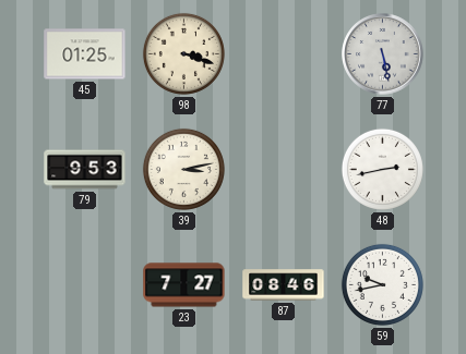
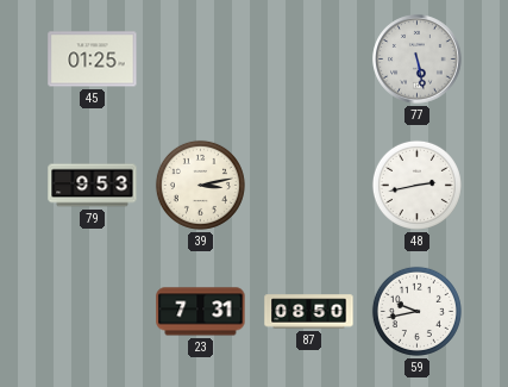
98: 3:18 -> none (183, 53)
23: 7:27 -> 7:31 (201, 312)
87: 08:46 -> 08:50 (309, 312)
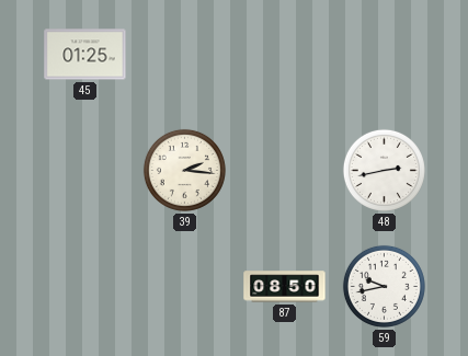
77: 5:28 -> none (418, 60)
79: 9:53 -> none (93, 186)
39: 3:13 -> 2:16 (184, 170)
23: 7:31 -> none (201, 312)
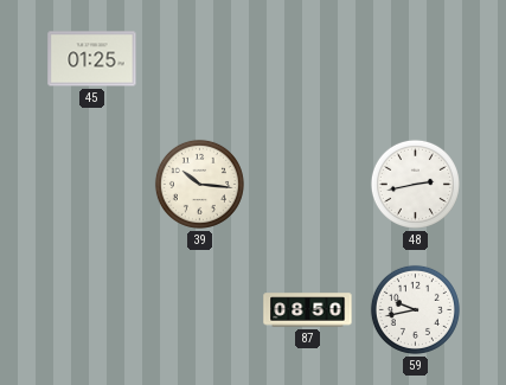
39: 2:16 -> 10:16 (199, 184)
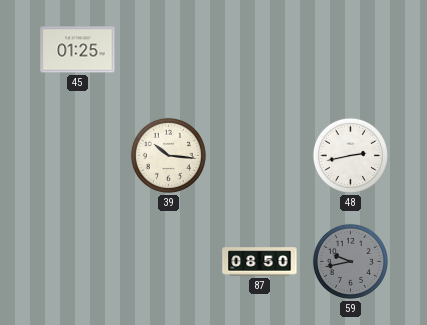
59 dial: white -> grey (350, 261)
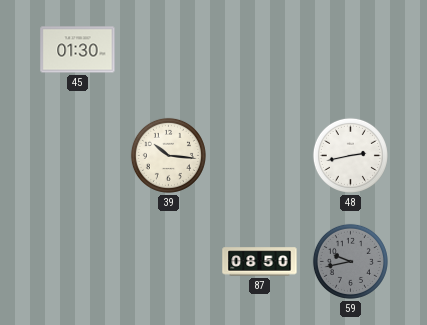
45: 01:25 -> 01:30 (78, 50)
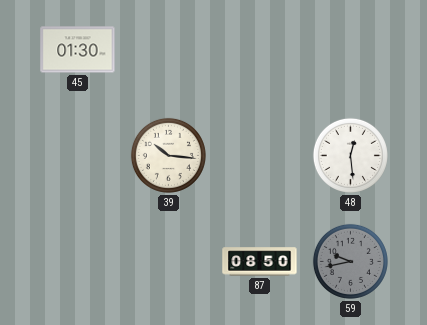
48: 2:43 -> 12:29 (350, 155)
